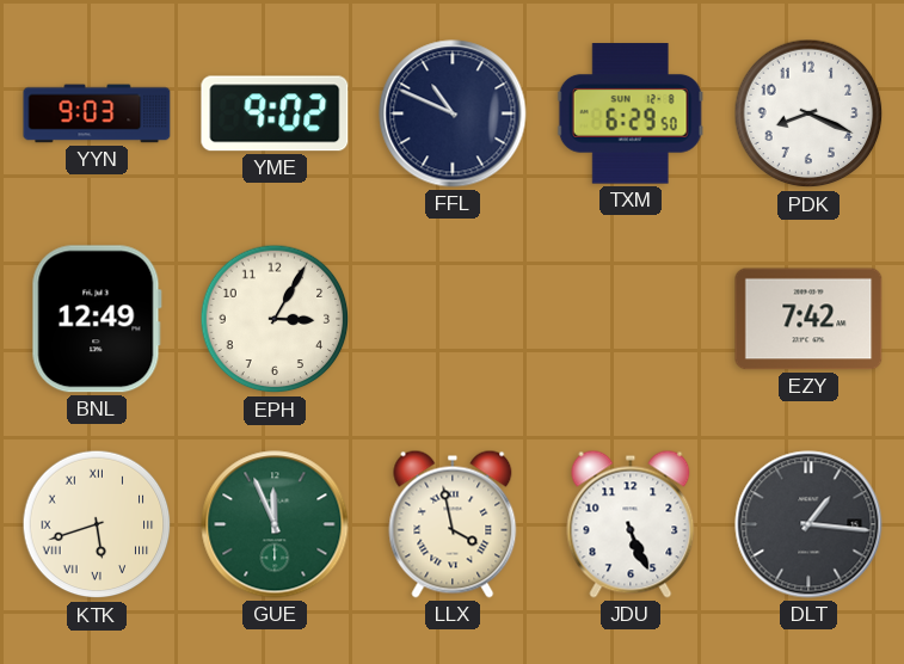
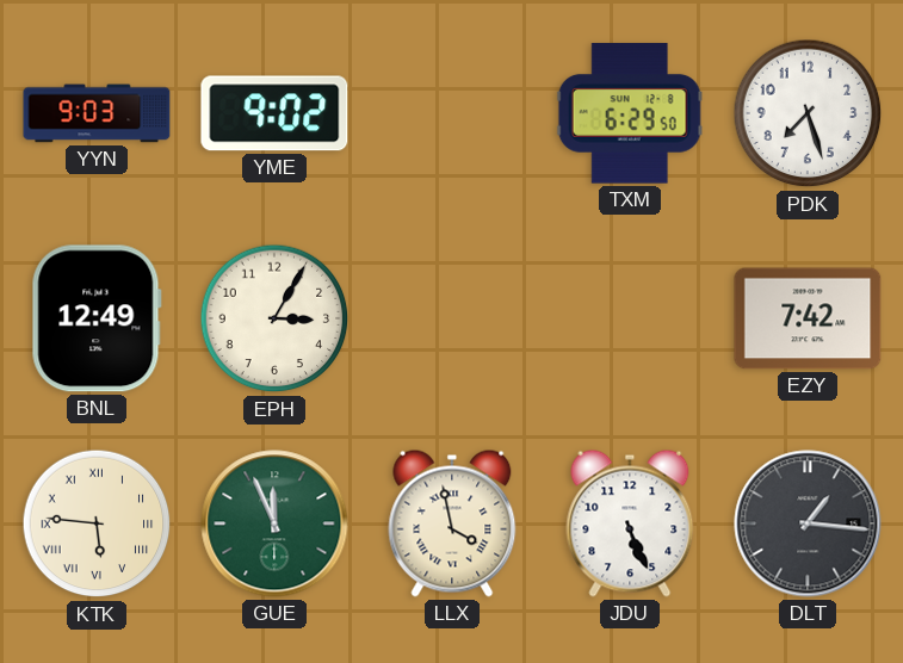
FFL: 10:49 -> none (453, 113)
PDK: 8:19 -> 7:27 (808, 113)
KTK: 5:42 -> 5:46 (97, 523)
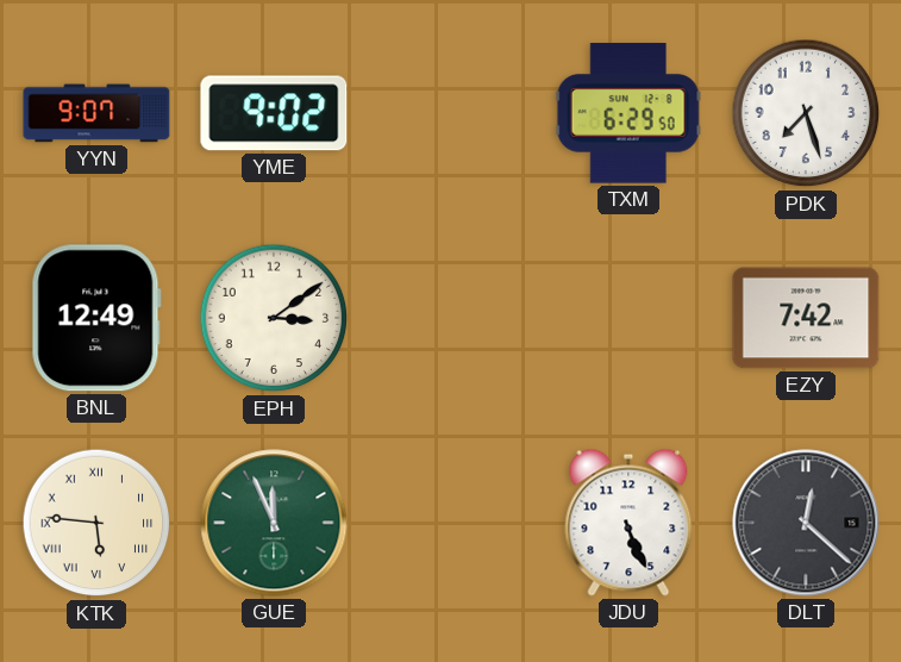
YYN: 9:03 -> 9:07 (96, 113)
EPH: 3:05 -> 3:09 (274, 318)
LLX: 3:58 -> none (452, 523)
DLT: 1:16 -> 12:22 (806, 523)
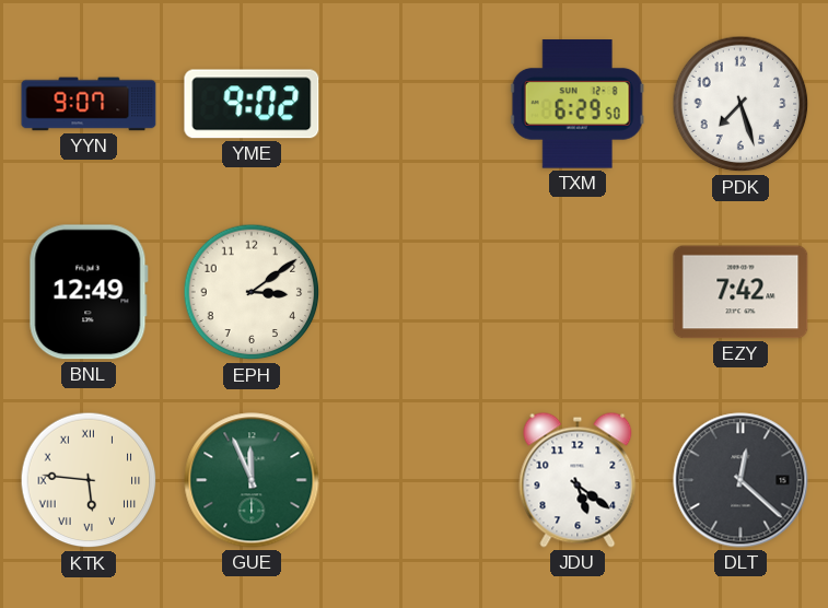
JDU: 5:26 -> 5:21 (578, 480)
